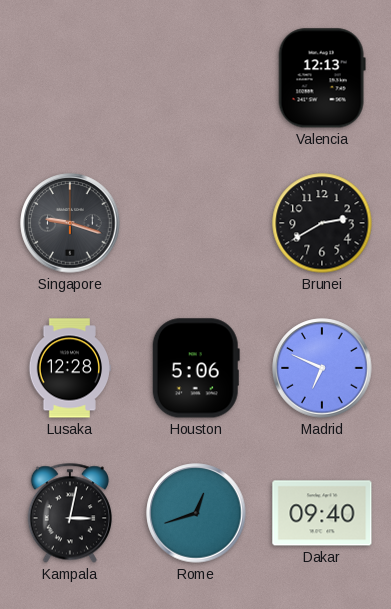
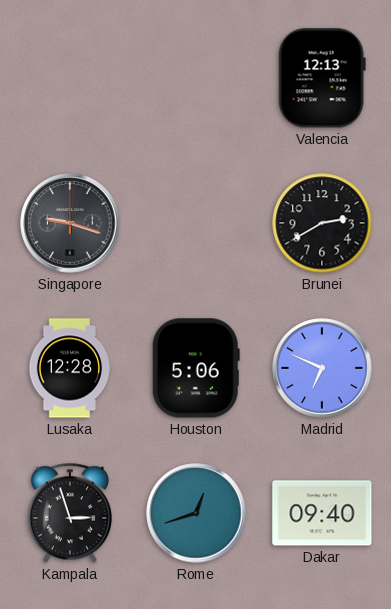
Kampala: 3:02 -> 2:57 (69, 513)
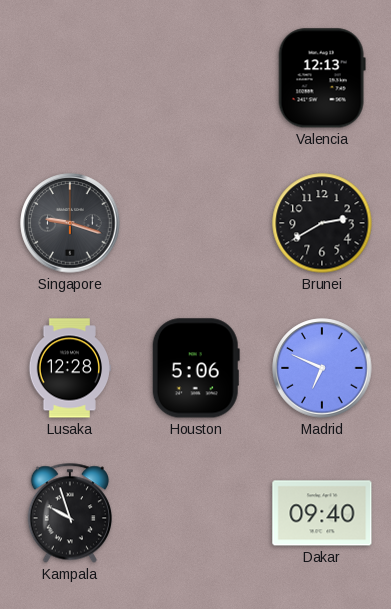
Kampala: 2:57 -> 9:57 (69, 513)
Rome: 12:42 -> none (196, 513)
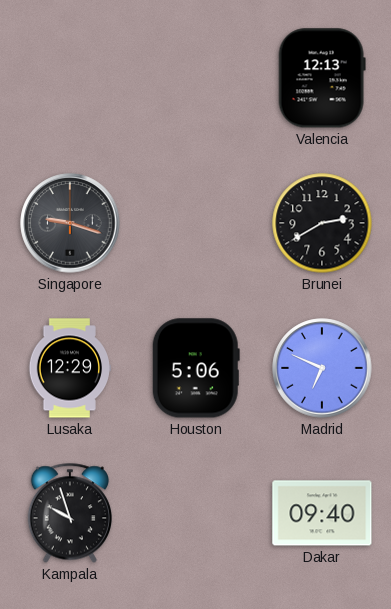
Lusaka: 12:28 -> 12:29 (69, 368)
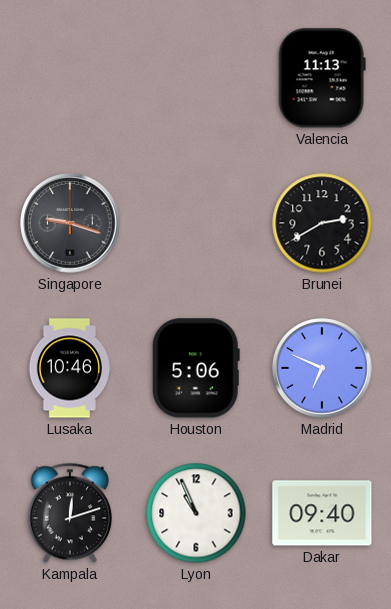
Valencia: 12:13 -> 11:13 (322, 78)
Lusaka: 12:29 -> 10:46 (69, 368)
Kampala: 9:57 -> 12:12 (69, 513)
Lyon: none -> 10:56 (196, 513)
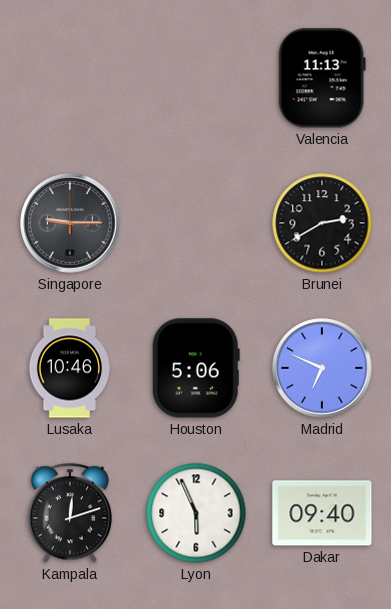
Singapore: 9:18 -> 9:15 (70, 223)
Lyon: 10:56 -> 5:56 (196, 513)
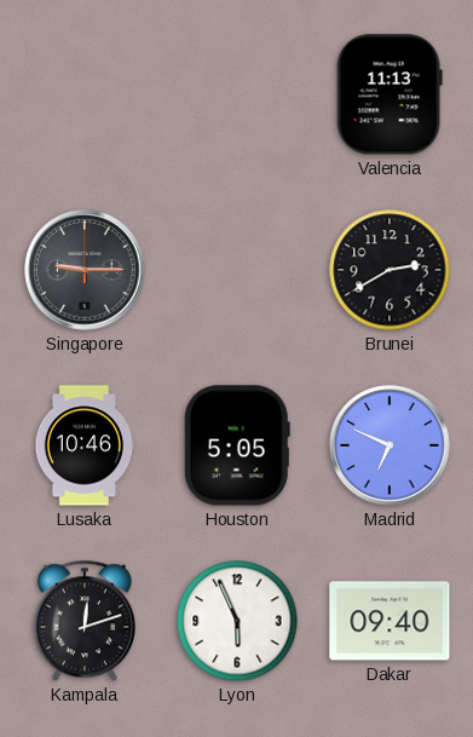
Houston: 5:06 -> 5:05 (237, 445)
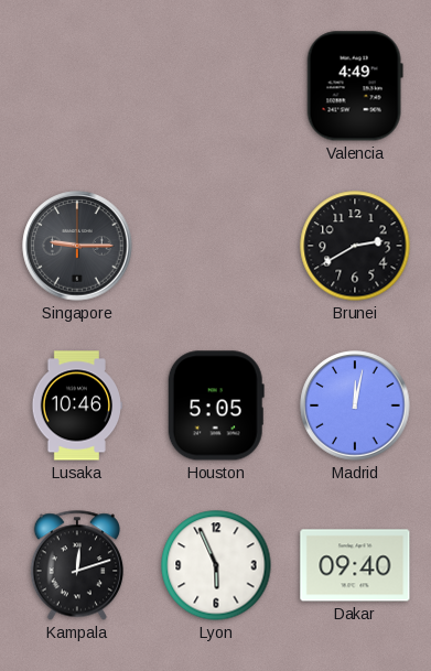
Valencia: 11:13 -> 4:49 (355, 86)
Madrid: 6:49 -> 12:02 (355, 405)
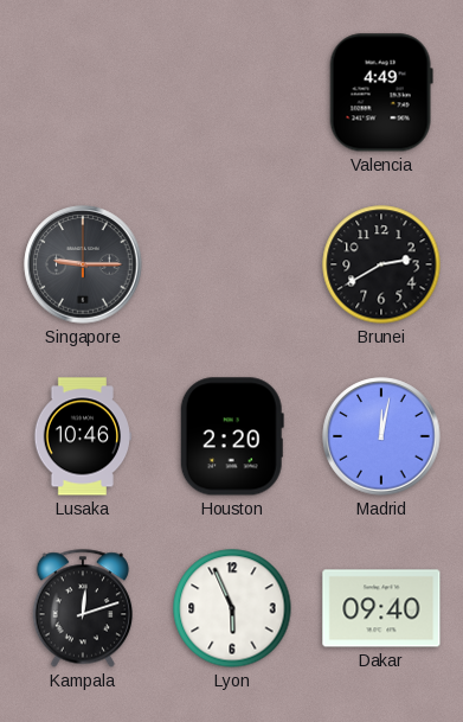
Houston: 5:05 -> 2:20 (232, 436)
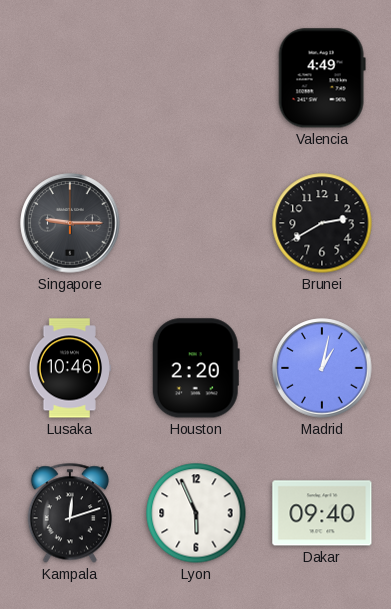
Madrid: 12:02 -> 1:02 (322, 368)
